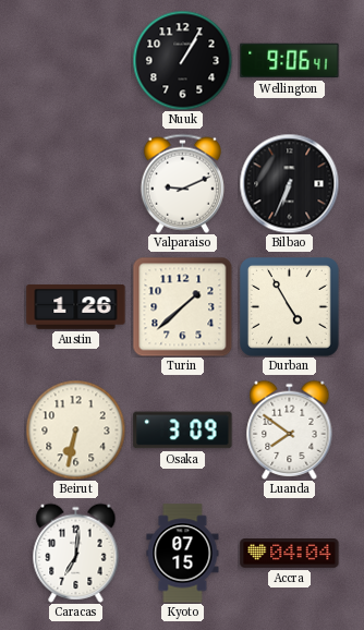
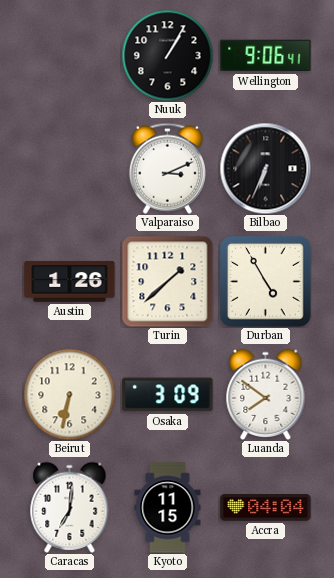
Valparaiso: 9:11 -> 3:11 (167, 168)
Kyoto: 07:15 -> 11:15 (168, 508)
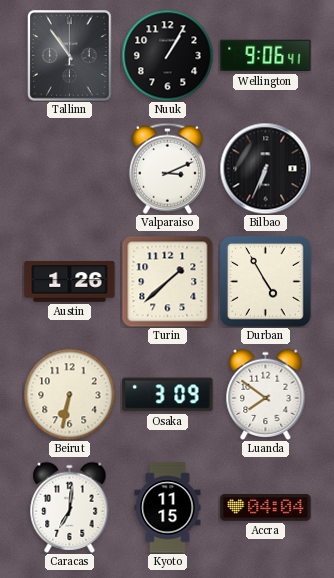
Tallinn: none -> 10:54 (70, 56)
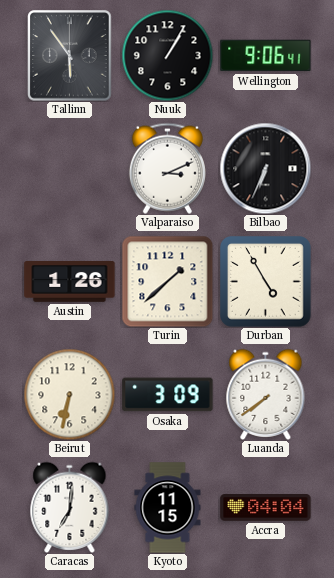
Tallinn: 10:54 -> 5:54 (70, 56)
Luanda: 7:51 -> 7:39 (266, 394)
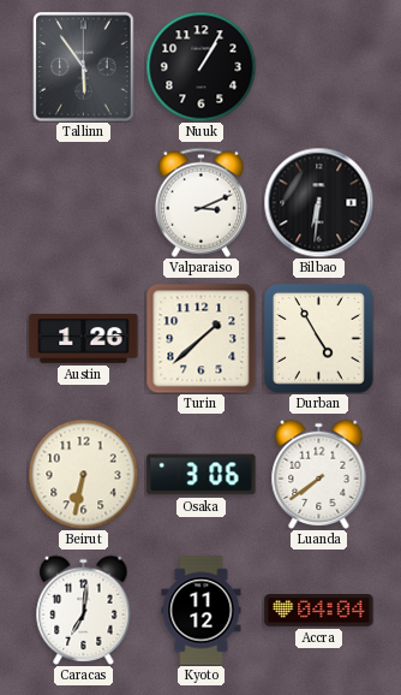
Wellington: 9:06 -> none (266, 56)
Bilbao: 6:34 -> 6:31 (318, 202)
Osaka: 3:09 -> 3:06 (202, 475)
Kyoto: 11:15 -> 11:12 (202, 611)
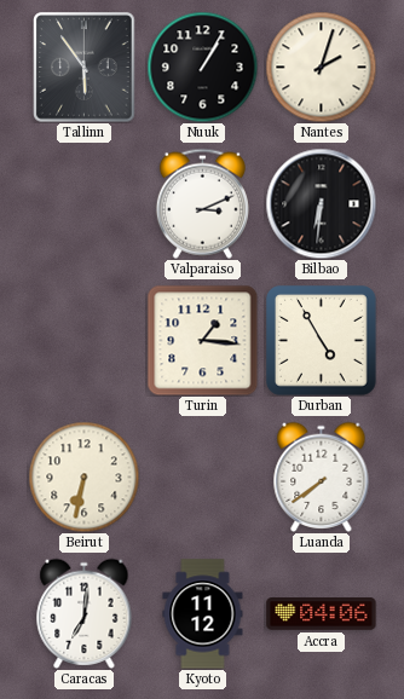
Nantes: none -> 2:03 (321, 67)
Austin: 1:26 -> none (84, 339)
Turin: 1:38 -> 1:16 (202, 340)
Osaka: 3:06 -> none (202, 475)
Accra: 04:04 -> 04:06 (322, 614)
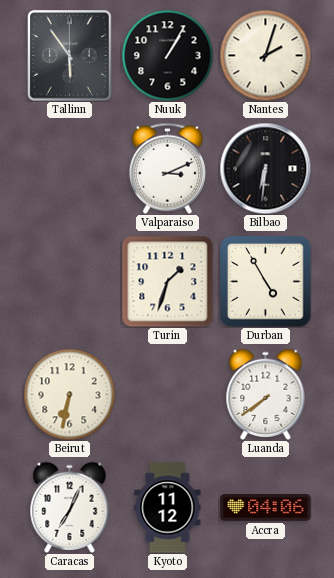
Turin: 1:16 -> 1:33 (167, 281)
Caracas: 7:01 -> 7:04 (70, 507)
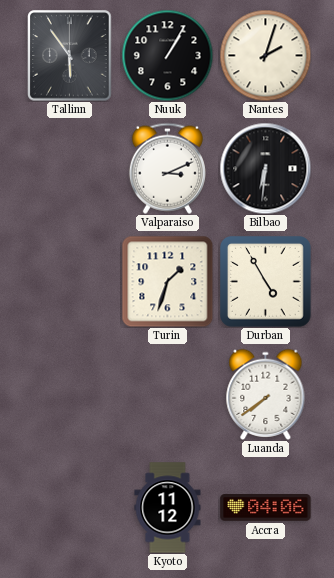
Beirut: 6:32 -> none (69, 394)
Caracas: 7:04 -> none (70, 507)
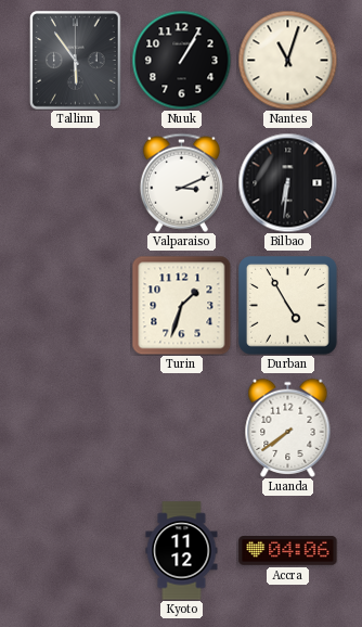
Nantes: 2:03 -> 11:03 (287, 60)
